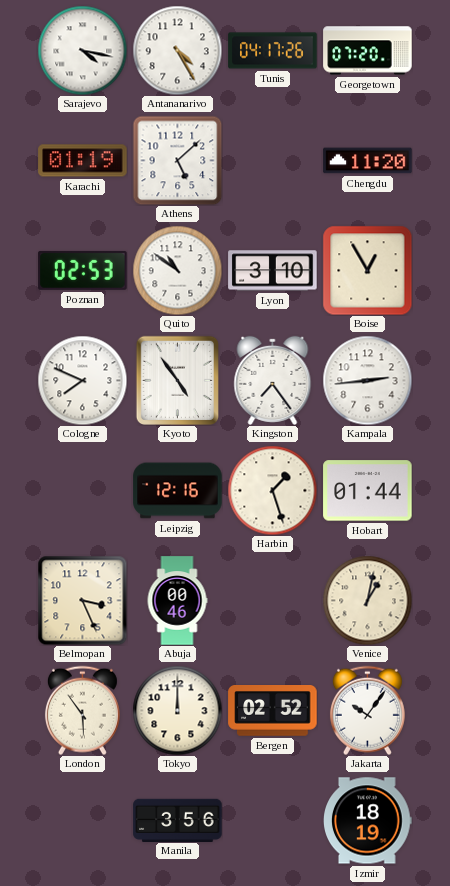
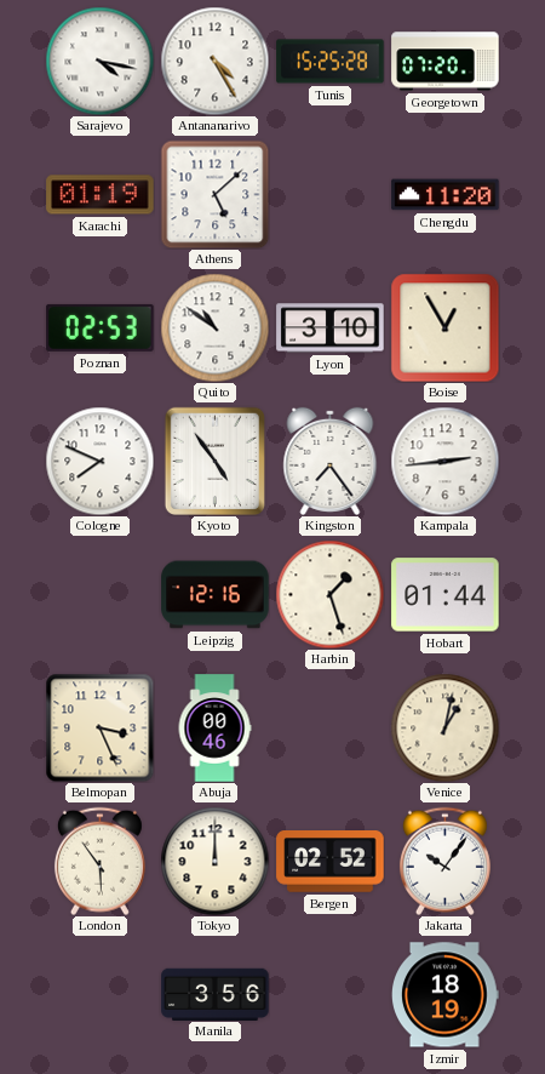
Tunis: 04:17 -> 15:25 (331, 62)
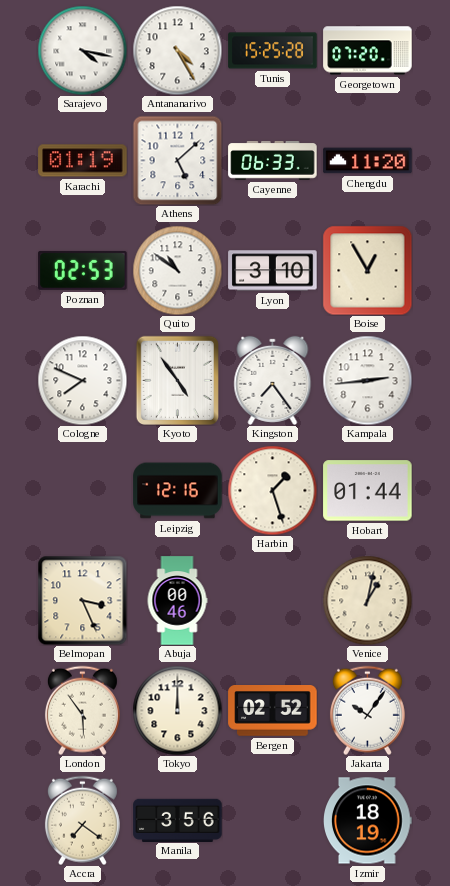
Cayenne: none -> 06:33 (273, 161)
Accra: none -> 7:21 (82, 820)
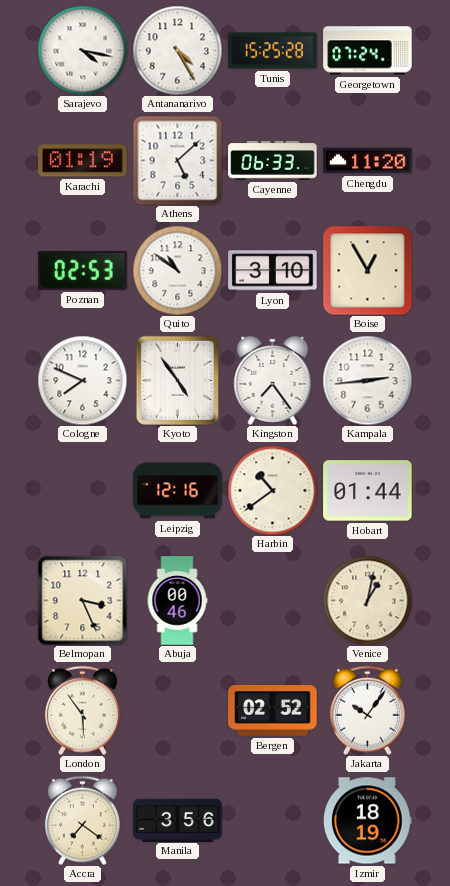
Georgetown: 07:20 -> 07:24 (368, 51)
Harbin: 1:27 -> 10:39 (272, 490)
Tokyo: 12:00 -> none (177, 710)
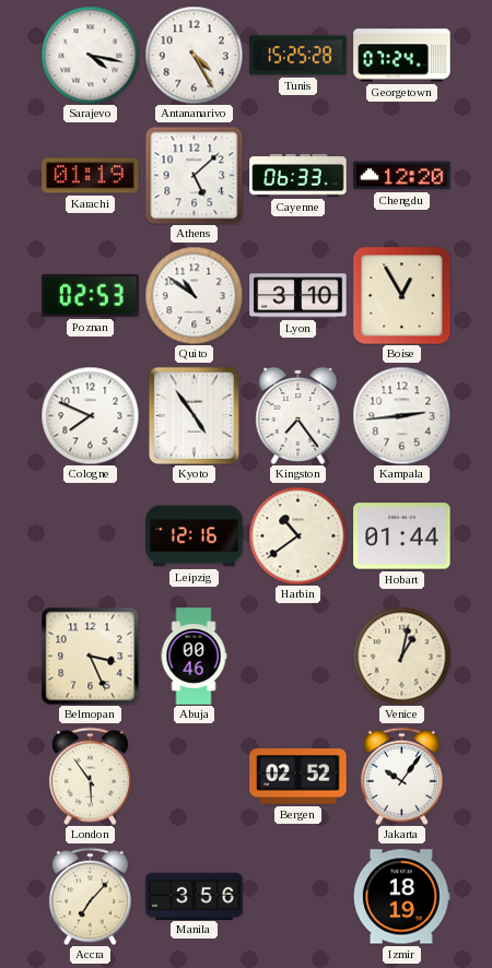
Chengdu: 11:20 -> 12:20 (402, 176)
Accra: 7:21 -> 7:07 (90, 896)
